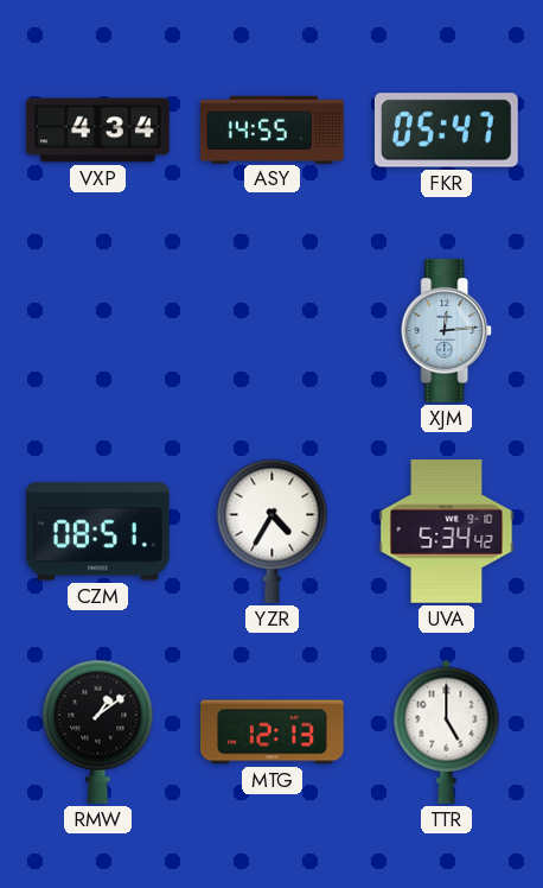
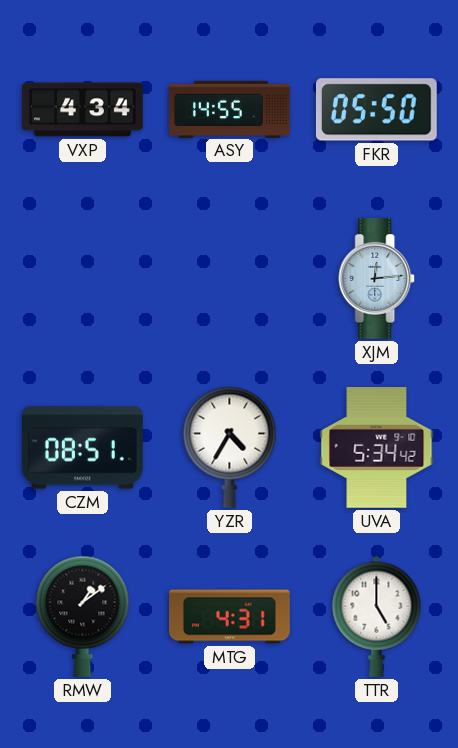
FKR: 05:47 -> 05:50 (376, 110)
MTG: 12:13 -> 4:31 (230, 617)
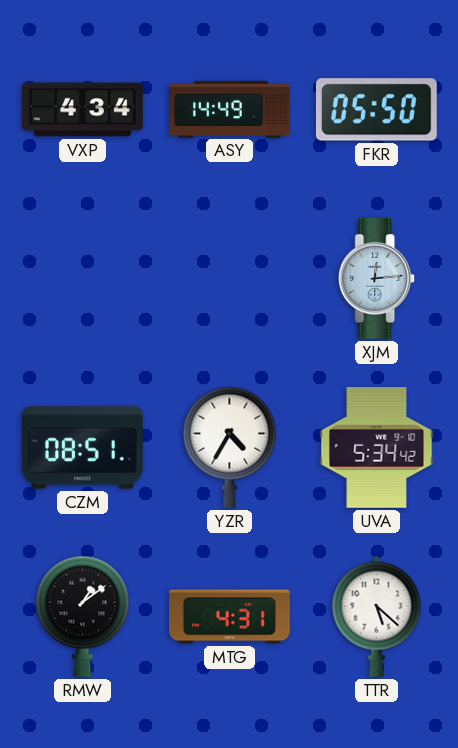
ASY: 14:55 -> 14:49 (230, 109)
TTR: 5:00 -> 5:22 (377, 616)
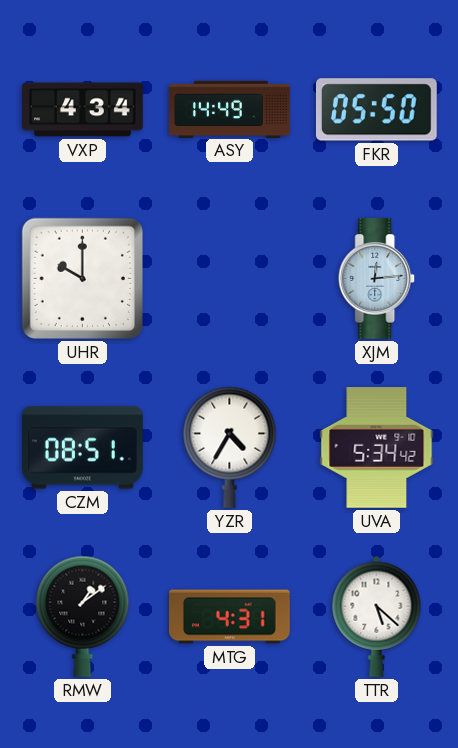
UHR: none -> 10:00 (82, 278)
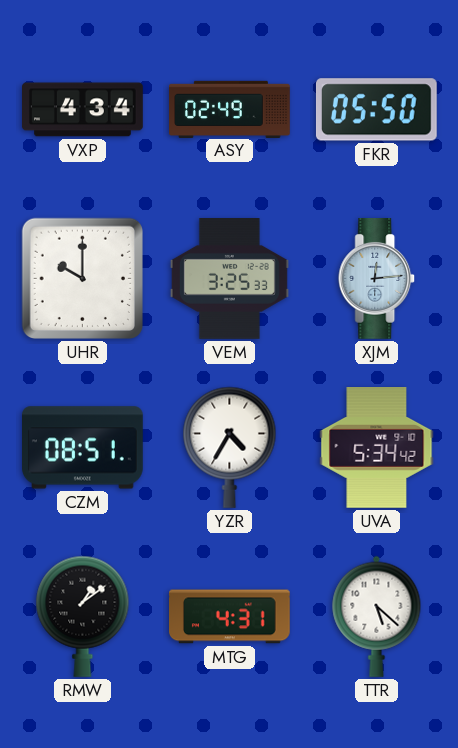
ASY: 14:49 -> 02:49 (230, 109)
VEM: none -> 3:25 (229, 279)
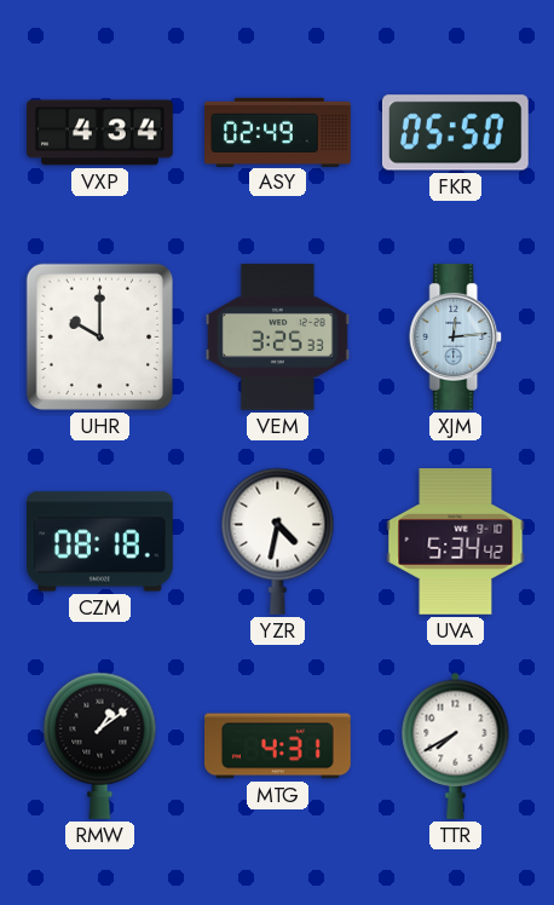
CZM: 08:51 -> 08:18 (100, 542)
YZR: 4:35 -> 4:32 (278, 541)
TTR: 5:22 -> 7:40 (456, 745)
